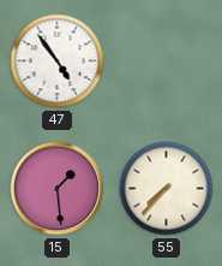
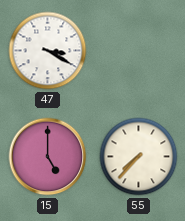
47: 4:54 -> 3:20 (48, 51)
15: 1:29 -> 5:00 (48, 157)
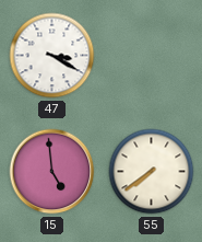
15: 5:00 -> 4:59 (52, 172)
55: 7:37 -> 7:39 (152, 172)
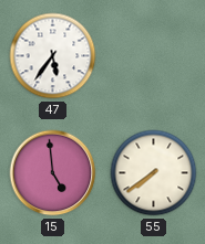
47: 3:20 -> 5:36 (53, 56)
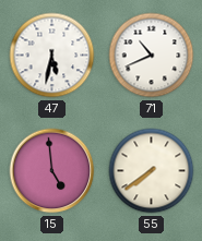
47: 5:36 -> 5:32 (52, 56)
71: none -> 10:41 (152, 56)
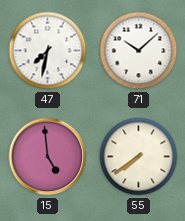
47: 5:32 -> 7:32 (48, 51)
71: 10:41 -> 10:08 (139, 51)
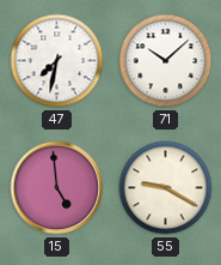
55: 7:39 -> 9:20 (166, 188)
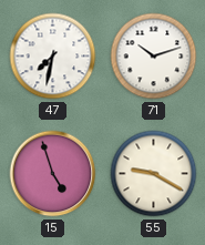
71: 10:08 -> 10:12 (154, 57)
15: 4:59 -> 4:57 (53, 174)
